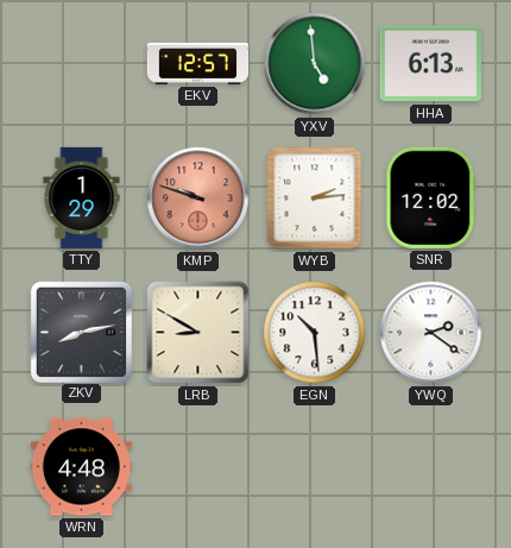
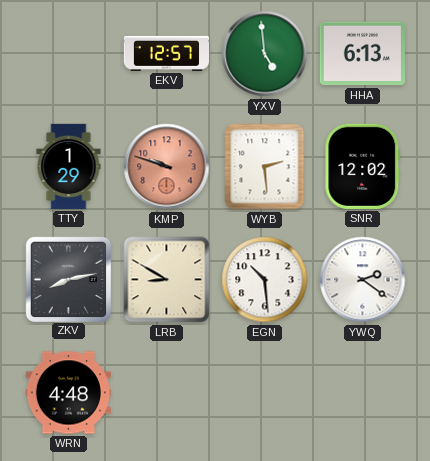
WYB: 2:14 -> 2:29 (265, 167)
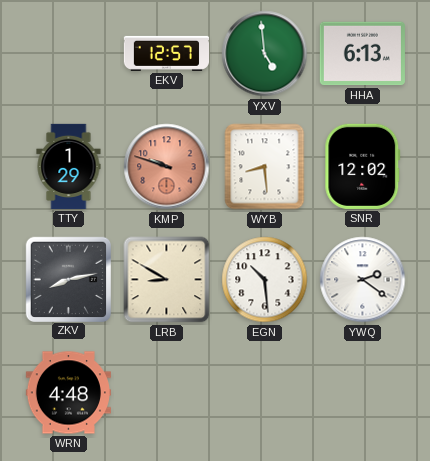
WYB: 2:29 -> 8:29 (265, 167)
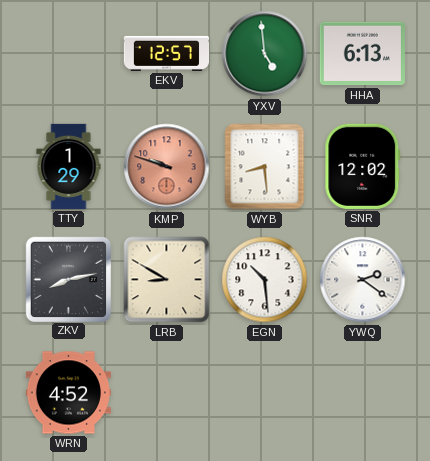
WRN: 4:48 -> 4:52 (68, 393)
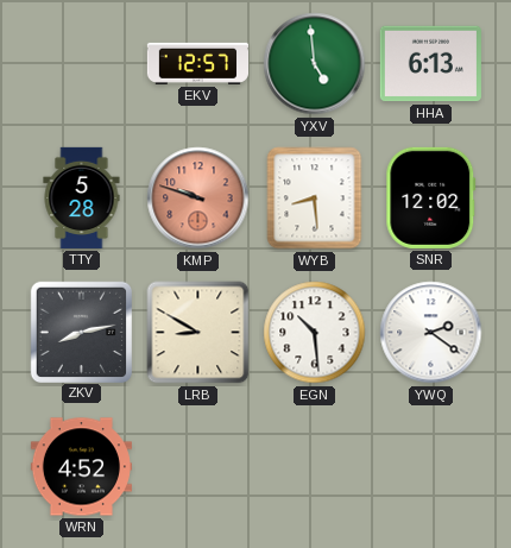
TTY: 1:29 -> 5:28 (82, 197)
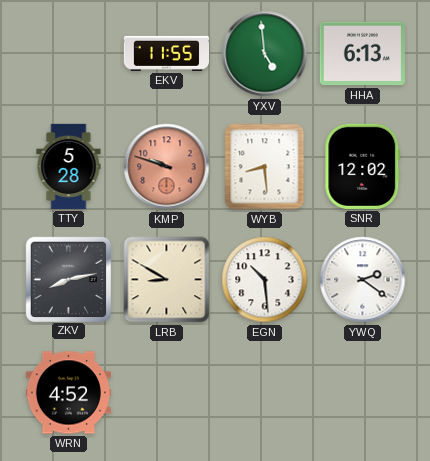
EKV: 12:57 -> 11:55 (166, 53)
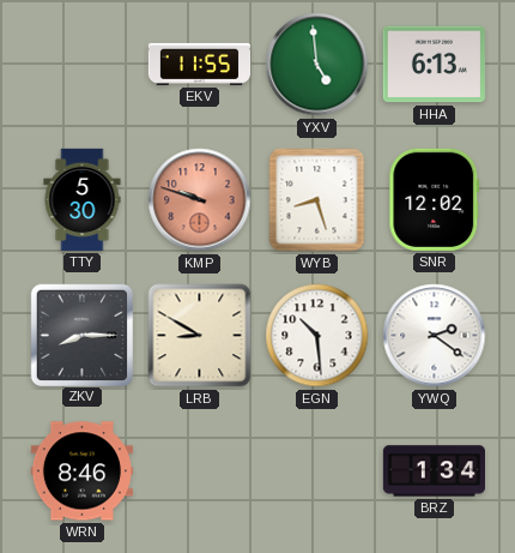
TTY: 5:28 -> 5:30 (83, 199)
WYB: 8:29 -> 8:27 (317, 200)
ZKV: 8:13 -> 8:15 (81, 335)
WRN: 4:52 -> 8:46 (81, 471)
BRZ: none -> 1:34 (434, 471)
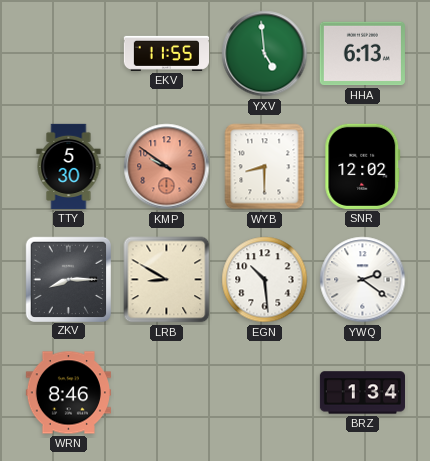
KMP: 9:48 -> 9:51 (167, 167)
WYB: 8:27 -> 8:30 (265, 167)
